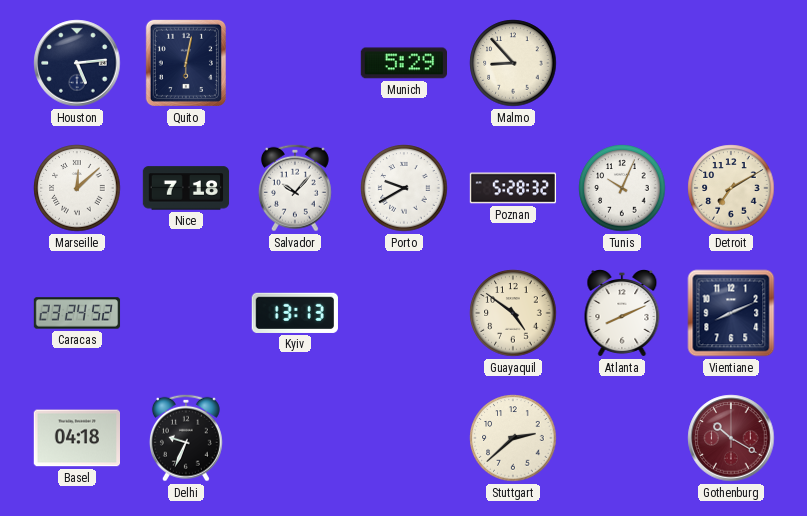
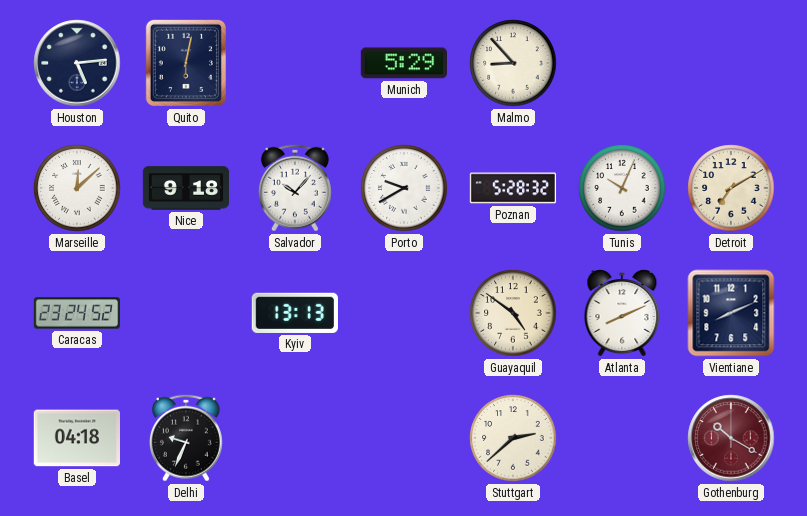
Nice: 7:18 -> 9:18 (186, 188)
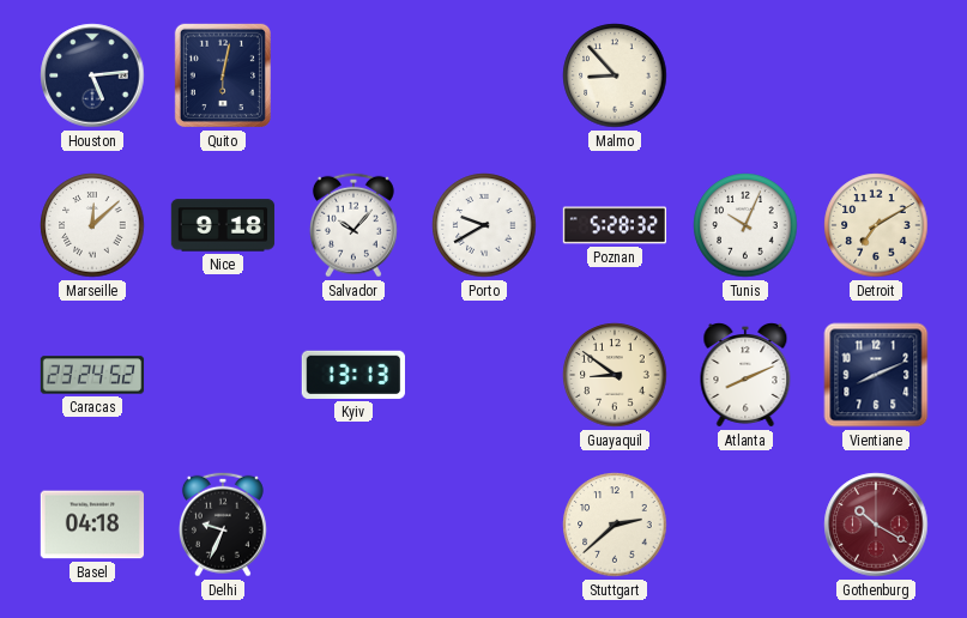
Munich: 5:29 -> none (403, 63)
Guayaquil: 4:51 -> 8:51 (615, 375)
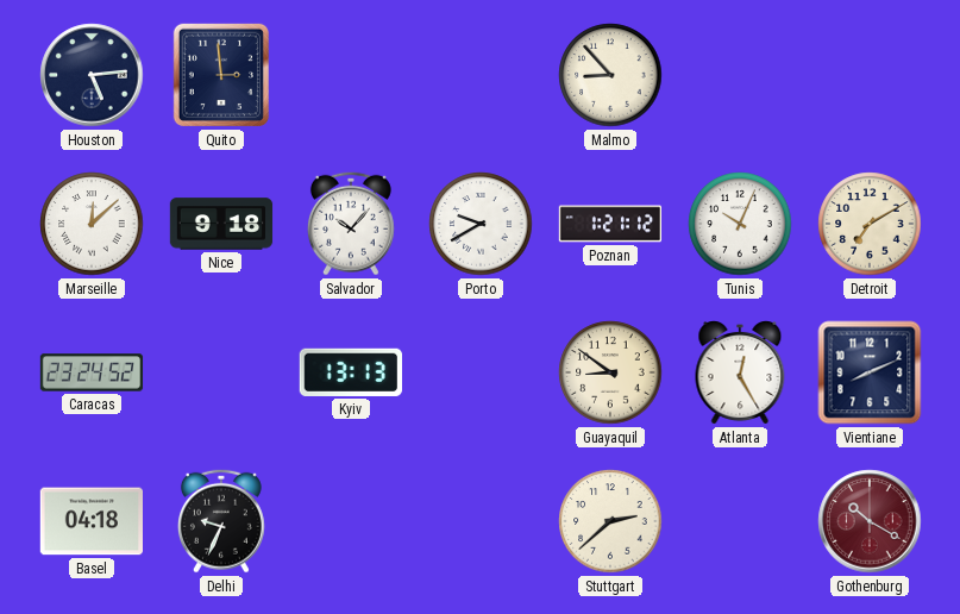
Quito: 6:02 -> 2:59 (221, 75)
Poznan: 5:28 -> 1:21 (610, 224)
Atlanta: 8:11 -> 12:25 (740, 374)
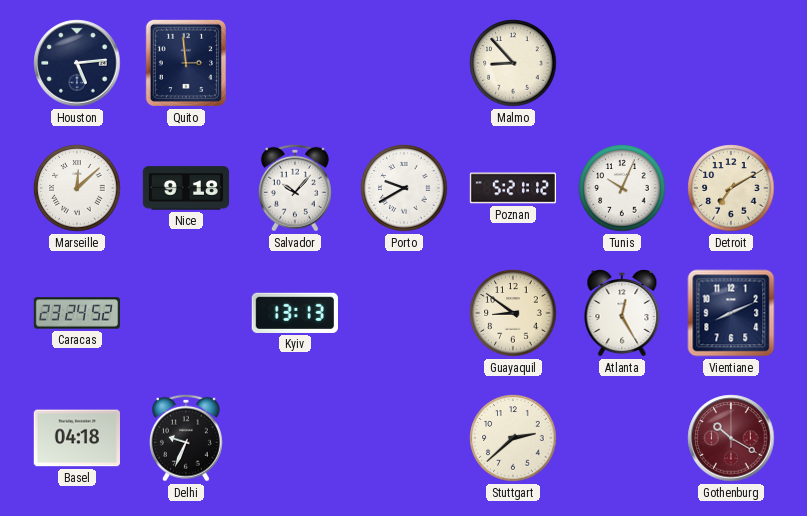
Poznan: 1:21 -> 5:21 (513, 188)
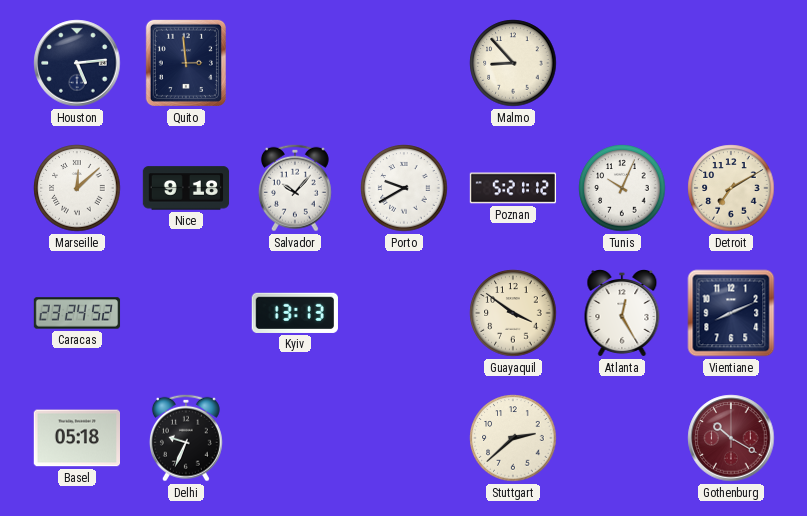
Guayaquil: 8:51 -> 3:51 (513, 313)
Basel: 04:18 -> 05:18 (76, 438)
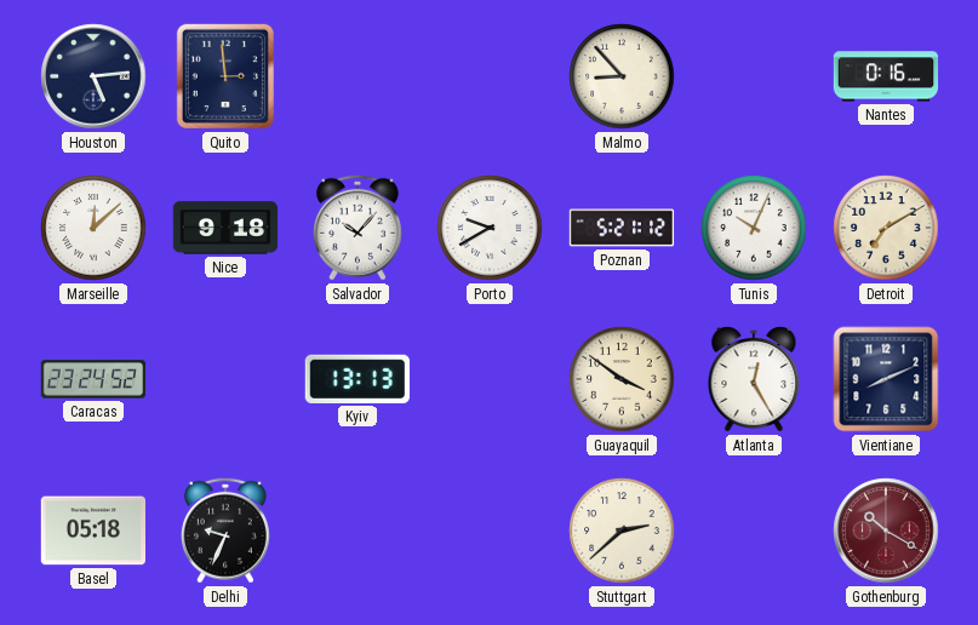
Nantes: none -> 0:16 (886, 76)
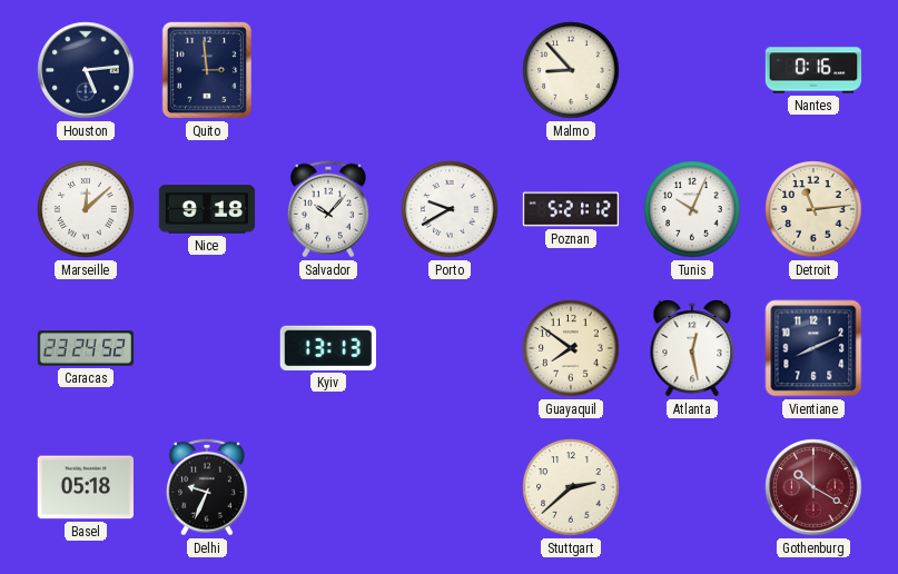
Detroit: 7:10 -> 11:14 (813, 209)
Guayaquil: 3:51 -> 7:51 (571, 348)
Atlanta: 12:25 -> 12:28 (692, 349)
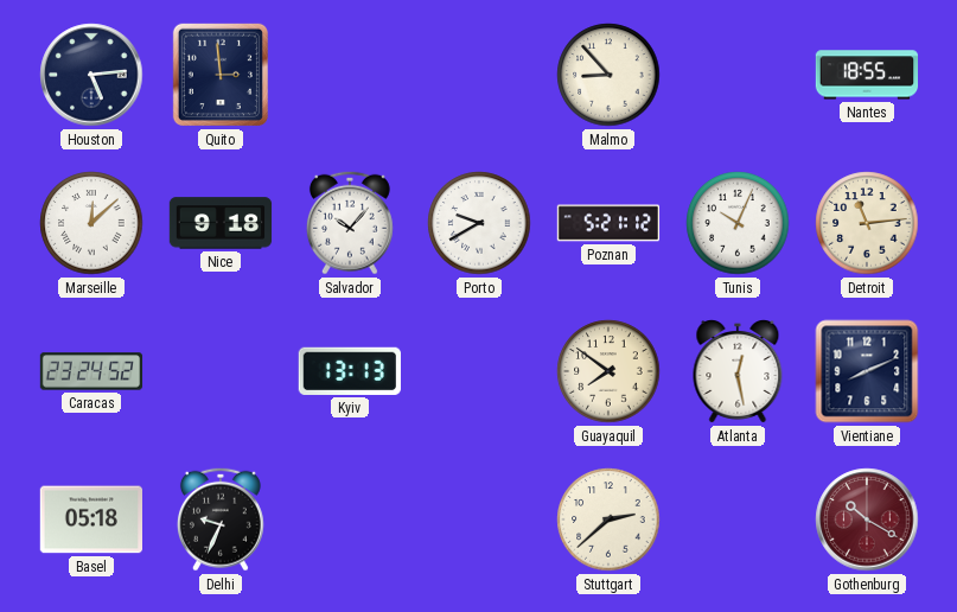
Nantes: 0:16 -> 18:55 (867, 75)
